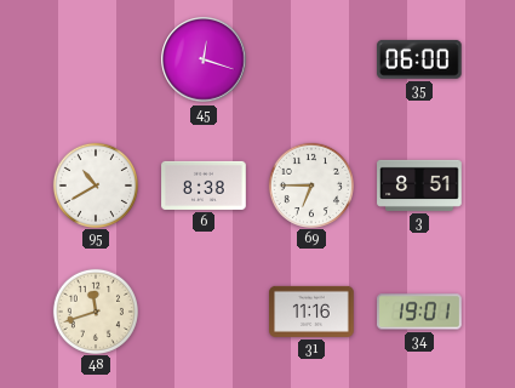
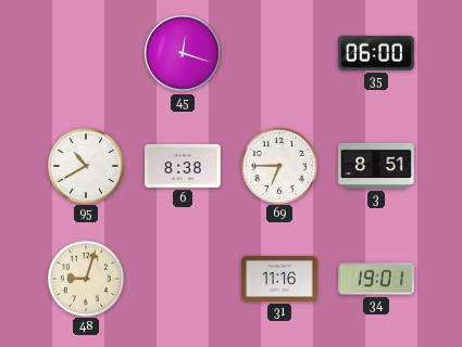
48: 11:42 -> 9:03 (85, 278)
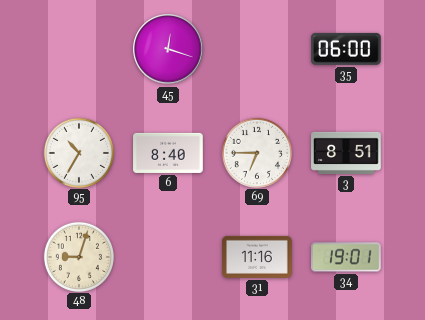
95: 10:40 -> 10:35 (78, 152)
6: 8:38 -> 8:40 (168, 153)
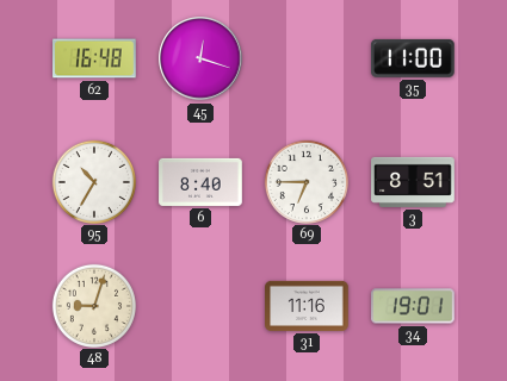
62: none -> 16:48 (94, 58)
35: 06:00 -> 11:00 (413, 58)
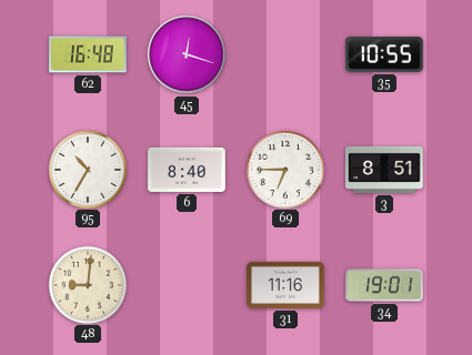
35: 11:00 -> 10:55 (384, 54)
48: 9:03 -> 9:01 (87, 284)
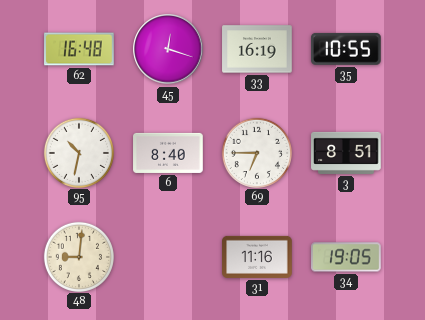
33: none -> 16:19 (257, 49)
95: 10:35 -> 10:32 (78, 152)
34: 19:01 -> 19:05 (347, 257)
